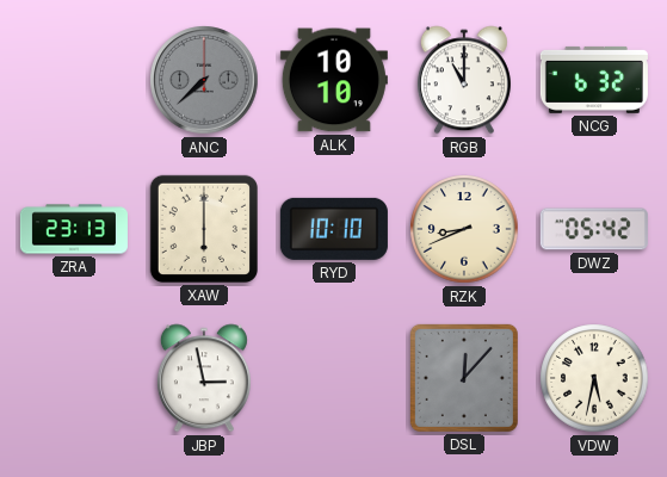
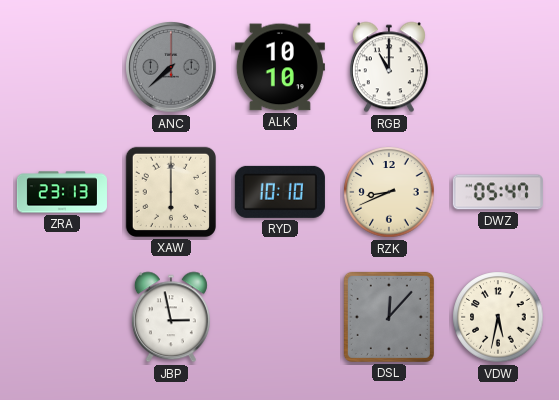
NCG: 6:32 -> none (594, 80)
DWZ: 05:42 -> 05:47 (498, 192)
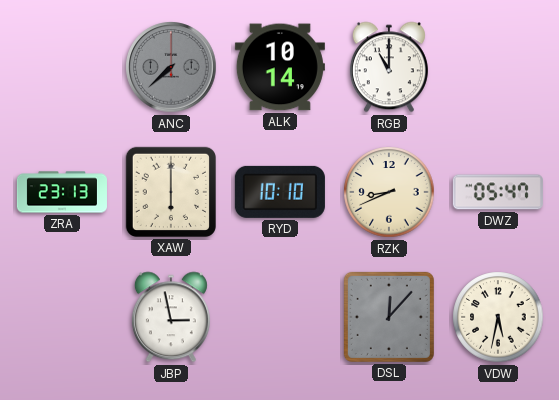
ALK: 10:10 -> 10:14 (280, 67)
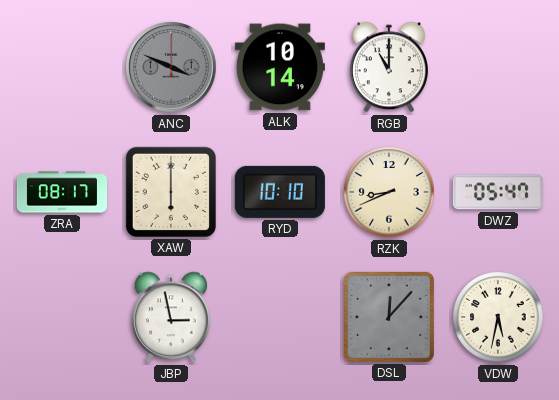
ANC: 7:38 -> 3:49 (171, 67)
ZRA: 23:13 -> 08:17 (62, 192)
